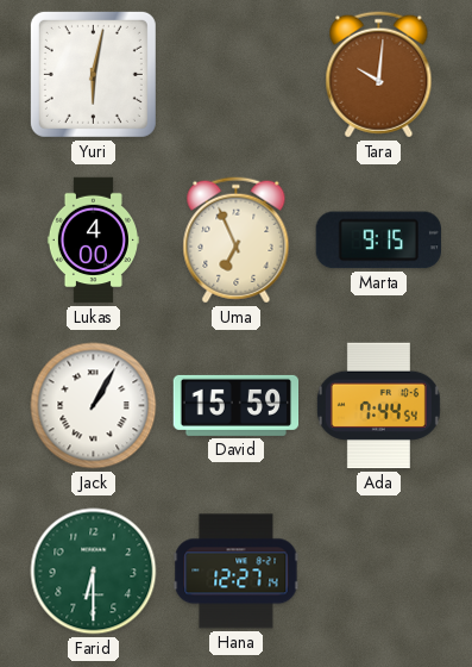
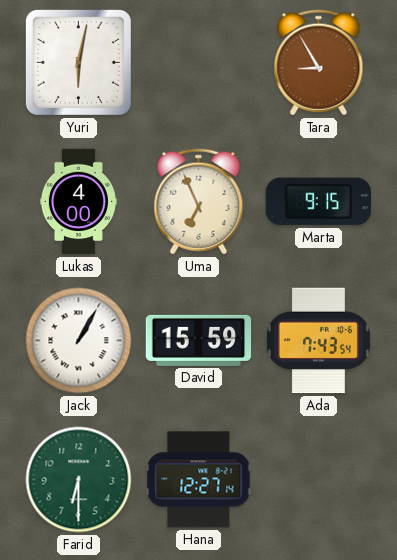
Tara: 10:01 -> 8:55 (319, 63)
Ada: 7:44 -> 7:43 (318, 341)
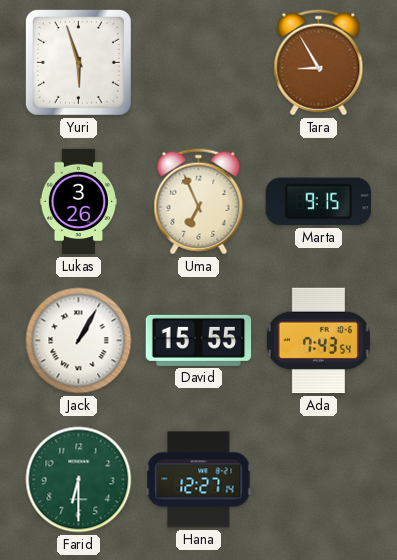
Yuri: 6:02 -> 5:57 (78, 62)
Lukas: 4:00 -> 3:26 (78, 202)
David: 15:59 -> 15:55 (199, 340)
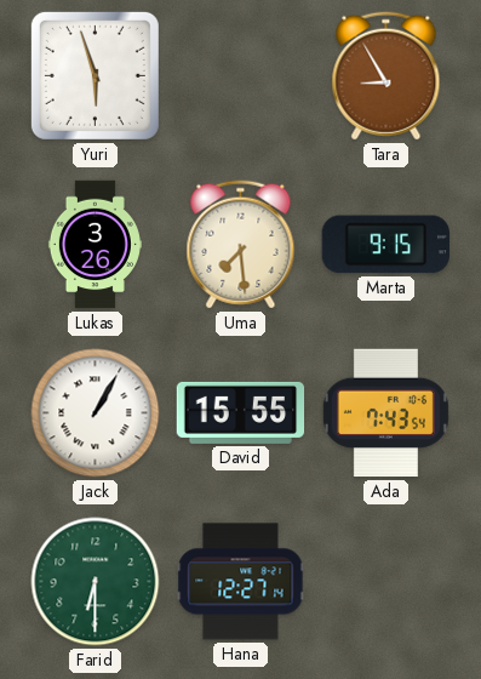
Uma: 6:56 -> 7:29 (241, 245)
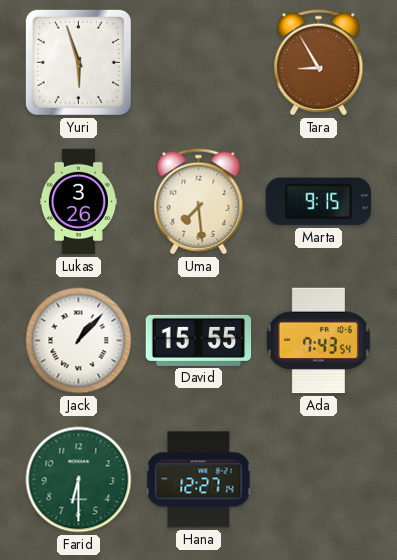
Jack: 1:05 -> 1:07 (79, 341)
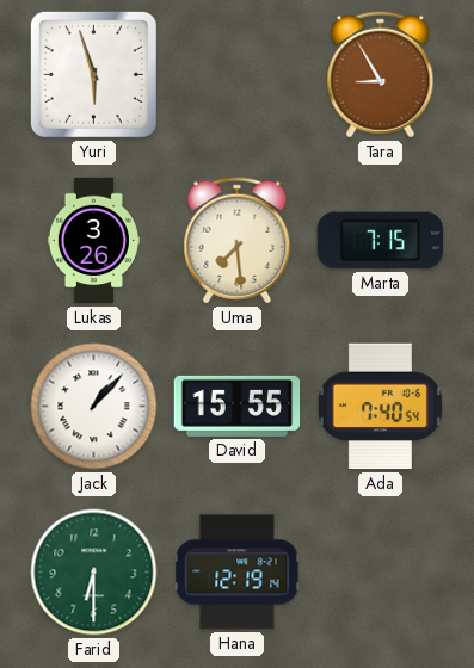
Marta: 9:15 -> 7:15 (380, 241)
Ada: 7:43 -> 7:40 (380, 407)
Hana: 12:27 -> 12:19 (238, 573)
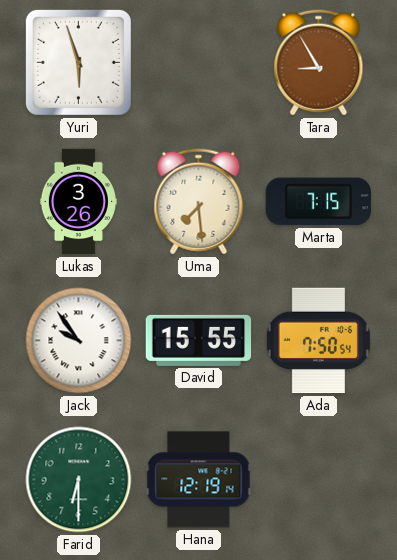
Jack: 1:07 -> 9:54 (79, 341)
Ada: 7:40 -> 7:50 (318, 341)
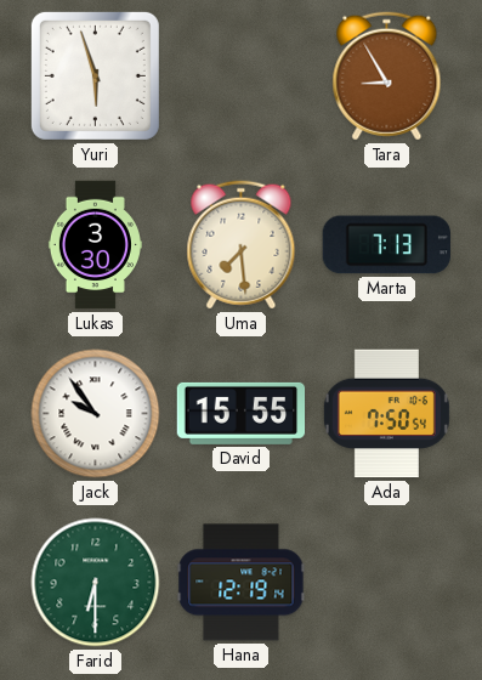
Lukas: 3:26 -> 3:30 (95, 245)
Marta: 7:15 -> 7:13 (386, 245)
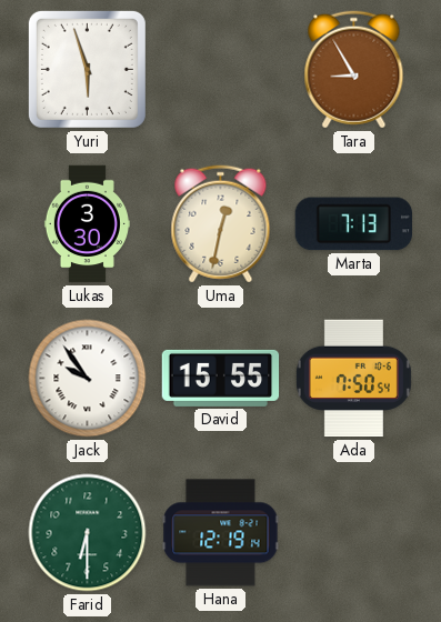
Uma: 7:29 -> 12:32 (221, 224)
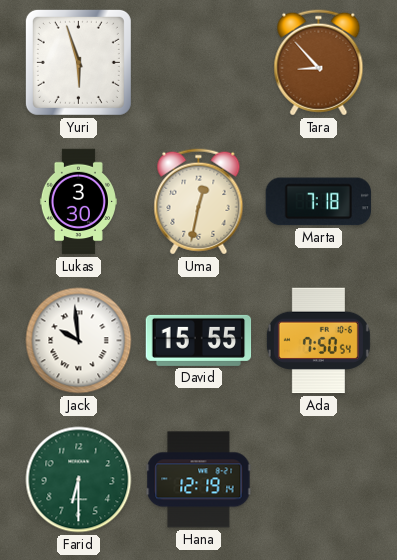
Tara: 8:55 -> 8:53 (319, 63)
Marta: 7:13 -> 7:18 (318, 202)
Jack: 9:54 -> 9:59 (79, 341)
